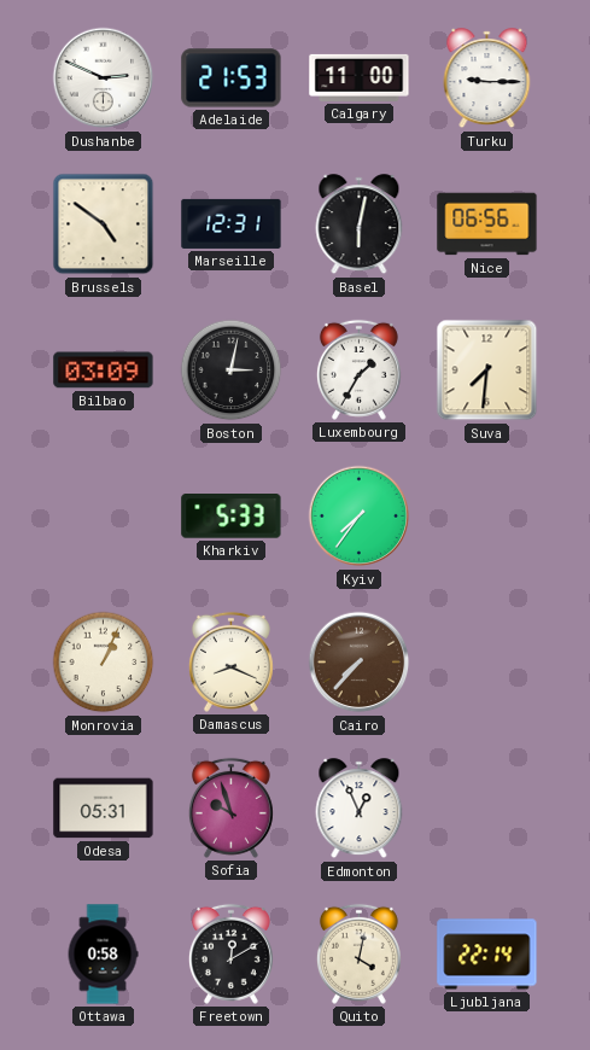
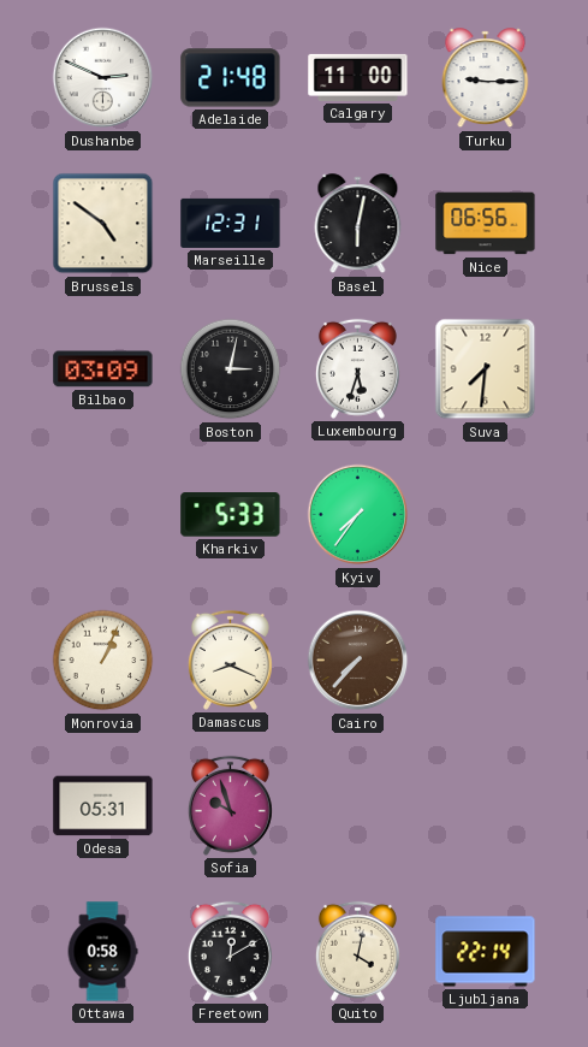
Adelaide: 21:53 -> 21:48 (231, 78)
Luxembourg: 1:35 -> 5:33 (357, 368)
Edmonton: 12:56 -> none (360, 809)
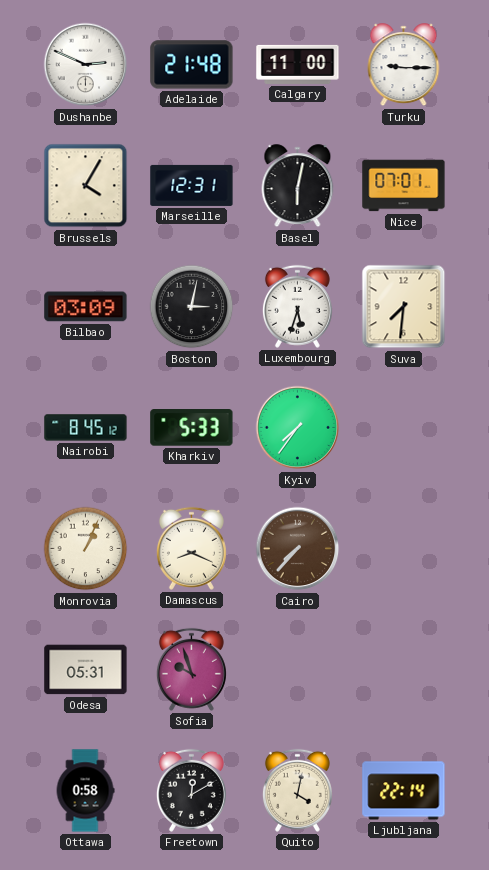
Brussels: 4:51 -> 4:05 (86, 186)
Nice: 06:56 -> 07:01 (404, 186)
Nairobi: none -> 8:45 (86, 428)
